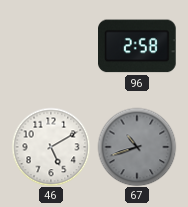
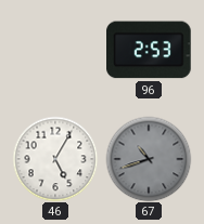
96: 2:58 -> 2:53 (150, 50)
46: 5:10 -> 5:05 (55, 159)
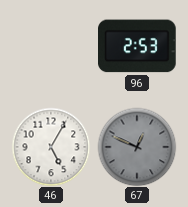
67: 10:42 -> 12:49 (137, 147)
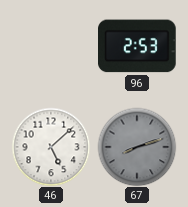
46: 5:05 -> 5:08 (51, 147)
67: 12:49 -> 8:12 (137, 147)
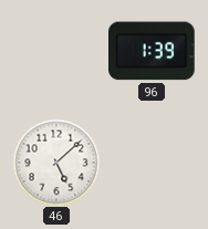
96: 2:53 -> 1:39 (153, 51)
67: 8:12 -> none (137, 147)
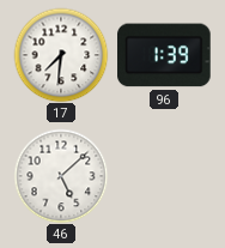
17: none -> 7:31 (61, 55)
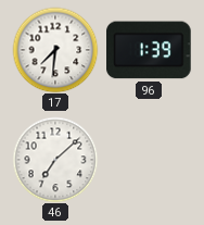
46: 5:08 -> 7:08 (55, 160)
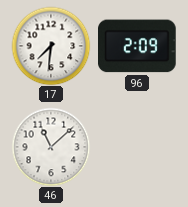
96: 1:39 -> 2:09 (138, 46)
46: 7:08 -> 11:08 (51, 147)
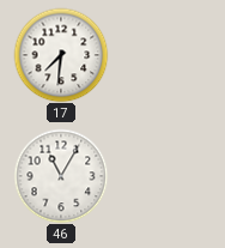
96: 2:09 -> none (138, 46)
46: 11:08 -> 11:05 (61, 176)
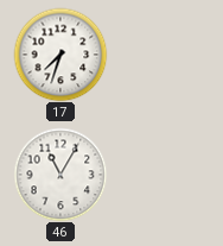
17: 7:31 -> 7:33 (60, 55)
